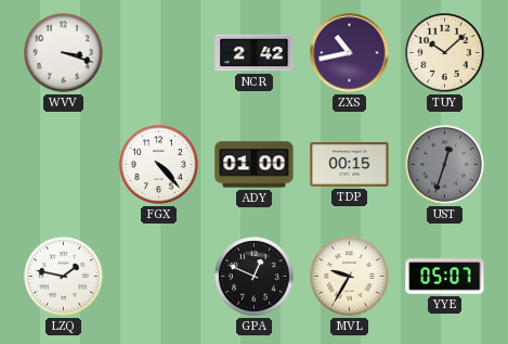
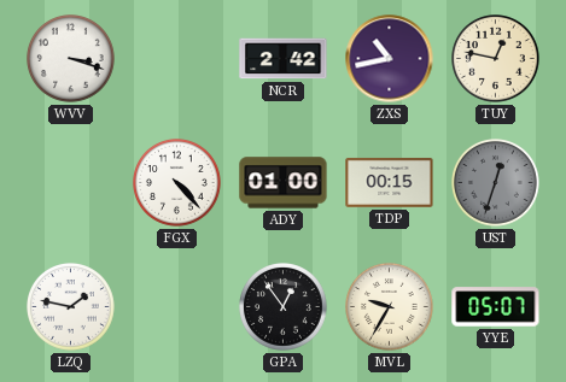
TUY: 10:08 -> 12:47 (496, 59)
GPA: 12:49 -> 12:54 (284, 307)
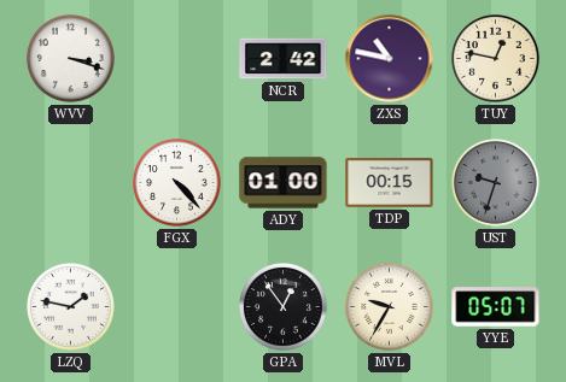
ZXS: 10:43 -> 10:47 (390, 59)
UST: 12:33 -> 9:33 (496, 183)
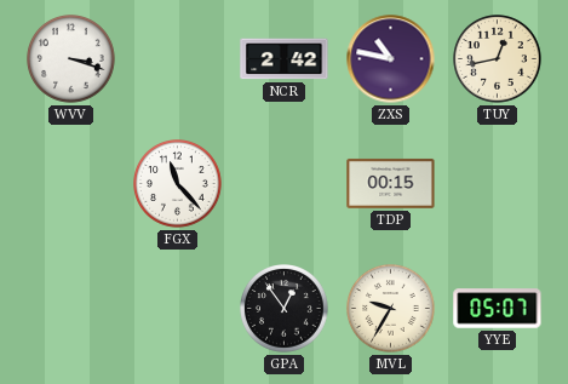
TUY: 12:47 -> 12:43 (498, 59)
FGX: 4:23 -> 11:23 (178, 184)
ADY: 01:00 -> none (284, 183)
UST: 9:33 -> none (496, 183)
LZQ: 1:47 -> none (71, 307)
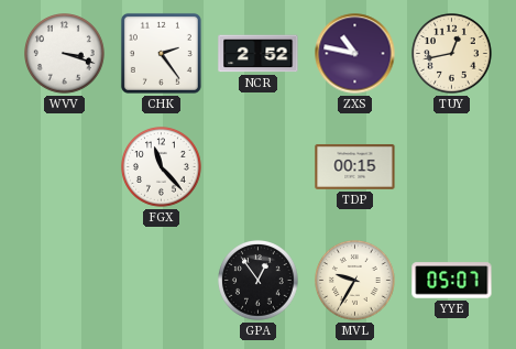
CHK: none -> 2:24 (161, 53)
NCR: 2:42 -> 2:52 (259, 54)
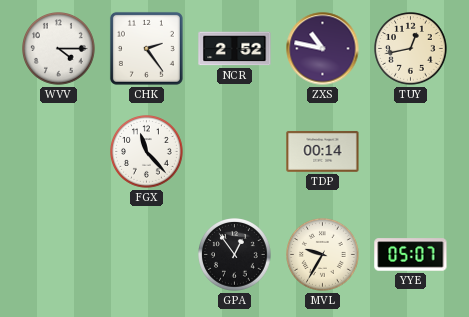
WVV: 3:18 -> 4:15 (59, 49)
TDP: 00:15 -> 00:14 (323, 152)
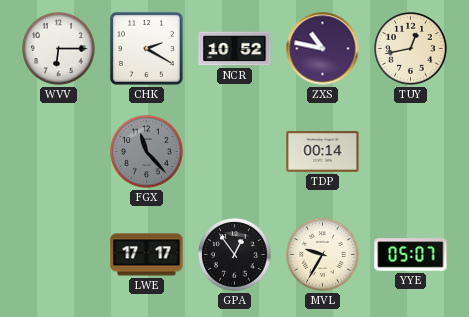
WVV: 4:15 -> 6:15 (59, 49)
CHK: 2:24 -> 2:20 (146, 48)
NCR: 2:52 -> 10:52 (235, 49)
FGX dial: white -> grey (147, 152)
LWE: none -> 17:17 (147, 255)
